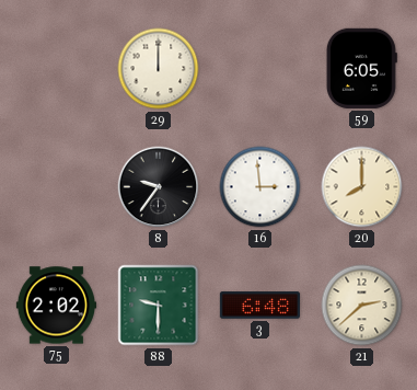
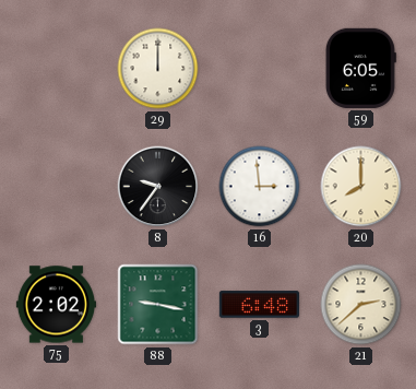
88: 9:30 -> 9:17 (158, 305)
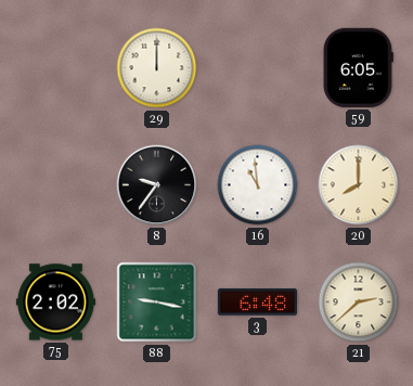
16: 2:59 -> 10:59 (258, 185)
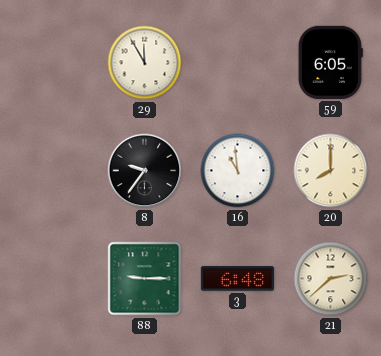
29: 12:00 -> 11:55 (145, 63)
75: 2:02 -> none (55, 303)
88: 9:17 -> 9:15 (145, 279)
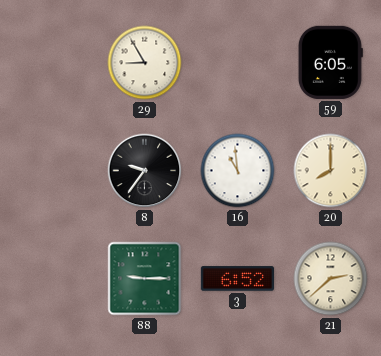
29: 11:55 -> 8:55 (145, 63)
3: 6:48 -> 6:52 (237, 279)
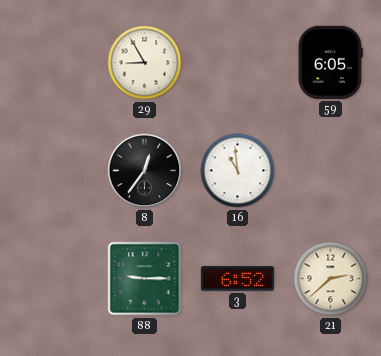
8: 9:36 -> 12:36 (145, 171)
20: 8:00 -> none (331, 171)
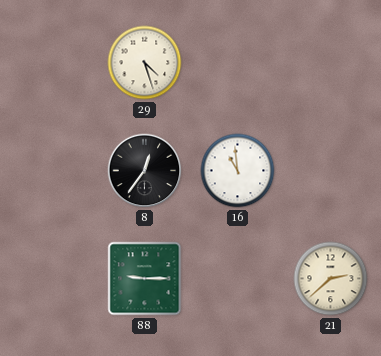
29: 8:55 -> 4:27 (145, 63)
59: 6:05 -> none (330, 62)
3: 6:52 -> none (237, 279)
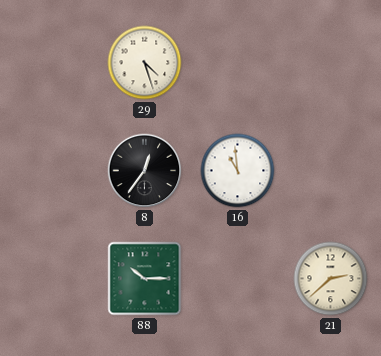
88: 9:15 -> 10:15 (145, 279)
